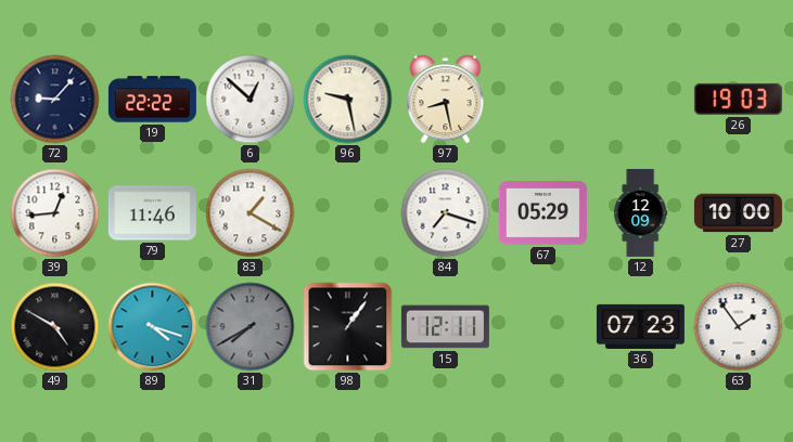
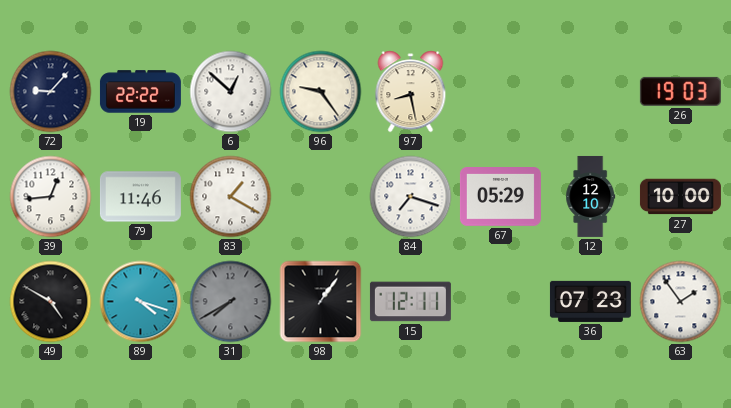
96: 9:28 -> 9:24 (321, 92)
12: 12:09 -> 12:10 (591, 196)
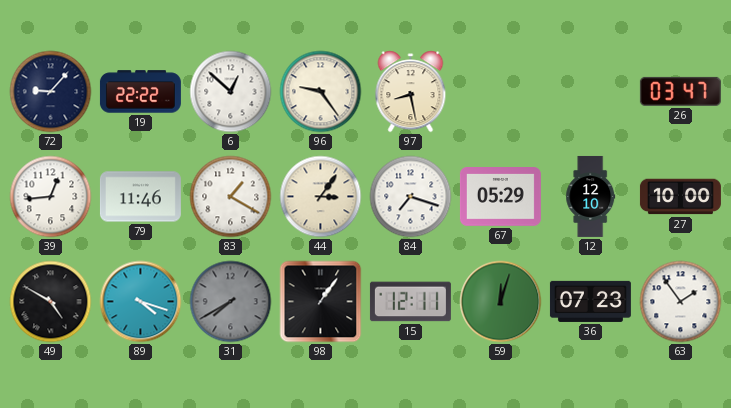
26: 19:03 -> 03:47 (680, 91)
44: none -> 3:06 (321, 197)
59: none -> 12:03 (501, 302)
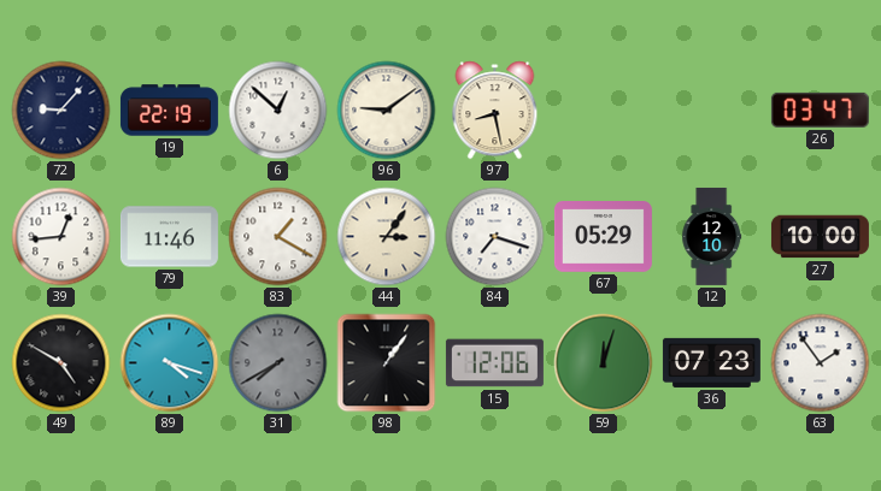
19: 22:22 -> 22:19 (169, 111)
96: 9:24 -> 9:09 (387, 111)
15: 12:11 -> 12:06 (494, 363)
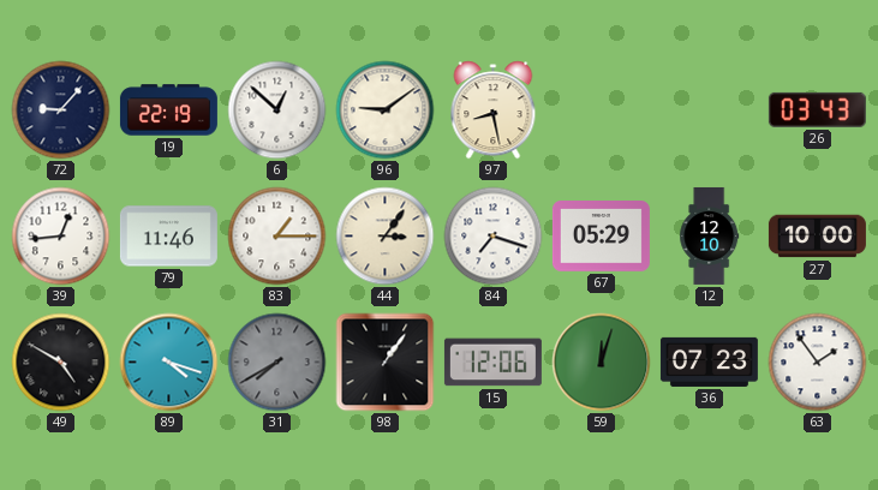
26: 03:47 -> 03:43 (817, 109)
83: 1:20 -> 1:15 (277, 237)
